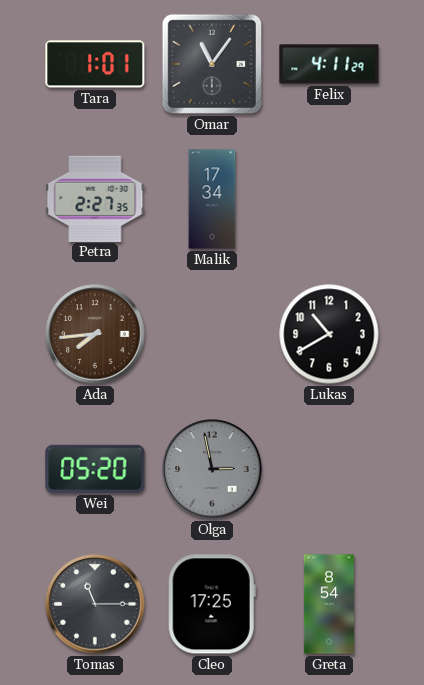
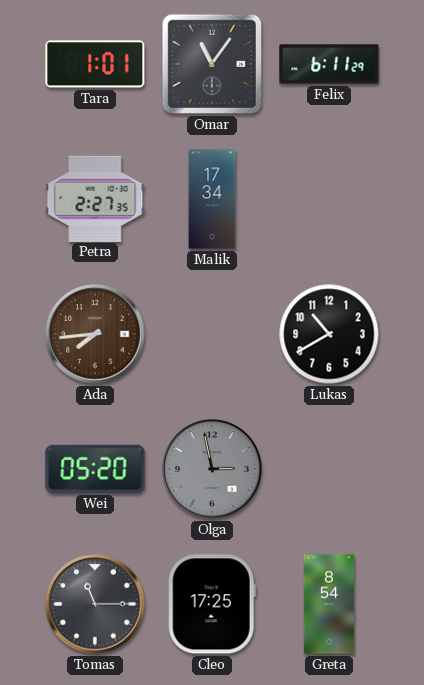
Felix: 4:11 -> 6:11 (329, 64)
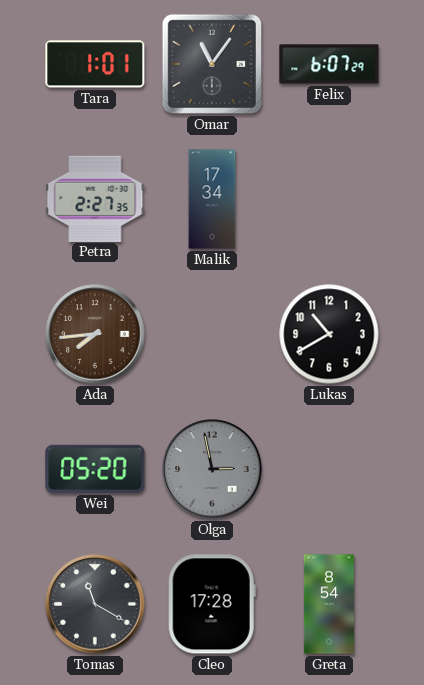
Felix: 6:11 -> 6:07 (329, 64)
Tomas: 11:15 -> 11:20 (95, 604)
Cleo: 17:25 -> 17:28 (212, 604)
